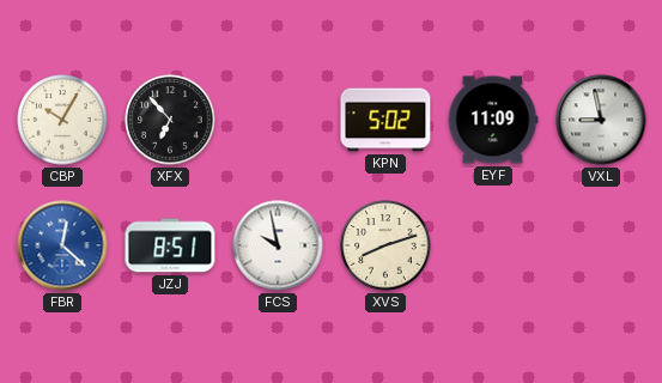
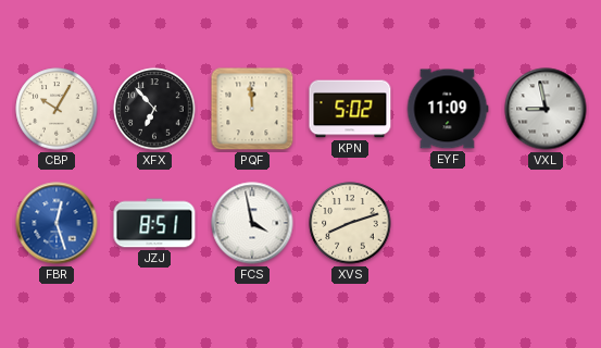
PQF: none -> 11:59 (252, 109)
FBR: 12:22 -> 12:27 (57, 223)
FCS: 9:58 -> 3:58 (252, 223)
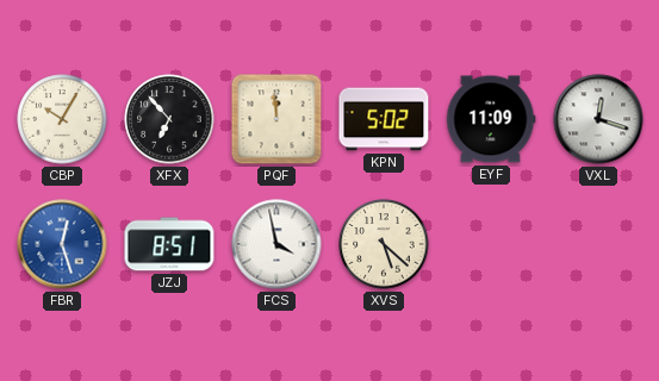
VXL: 8:58 -> 12:18 (598, 119)
XVS: 8:12 -> 5:22 (384, 244)
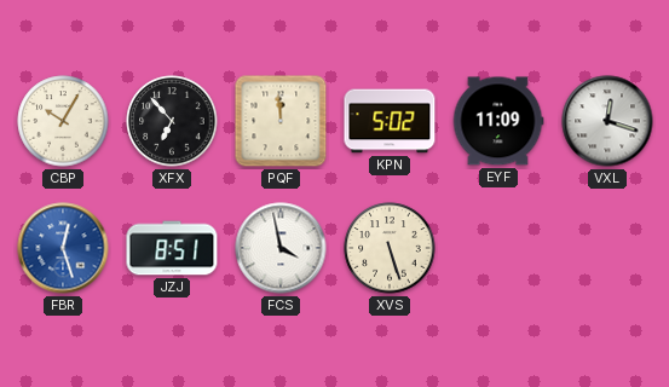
XVS: 5:22 -> 5:27 (390, 248)
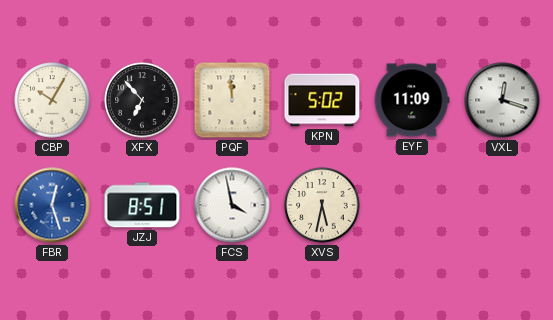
XVS: 5:27 -> 5:32 (322, 205)
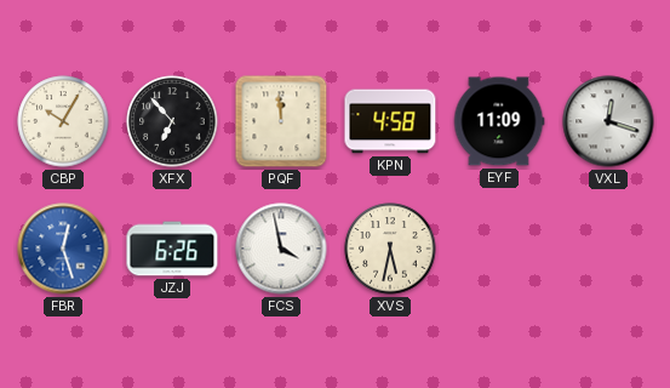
KPN: 5:02 -> 4:58 (390, 121)
JZJ: 8:51 -> 6:26 (172, 249)
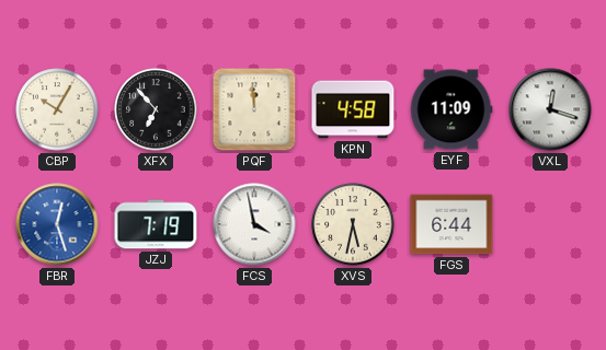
JZJ: 6:26 -> 7:19 (156, 224)
FGS: none -> 6:44 (451, 224)
